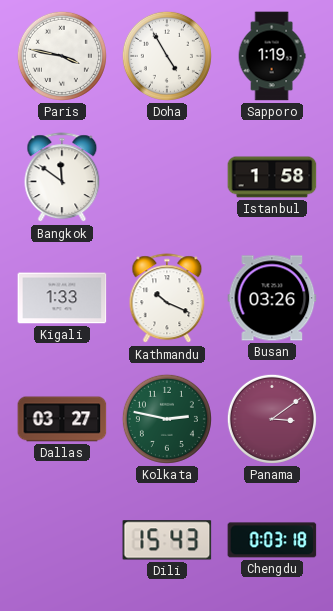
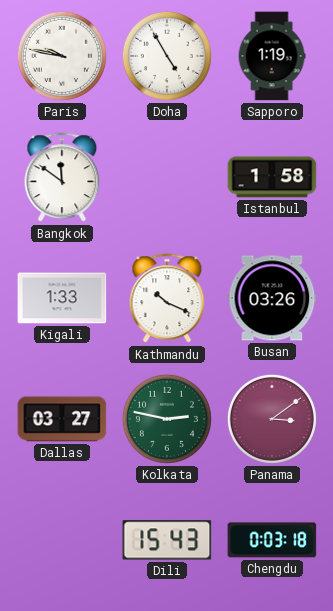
Paris: 3:47 -> 9:47 (62, 56)
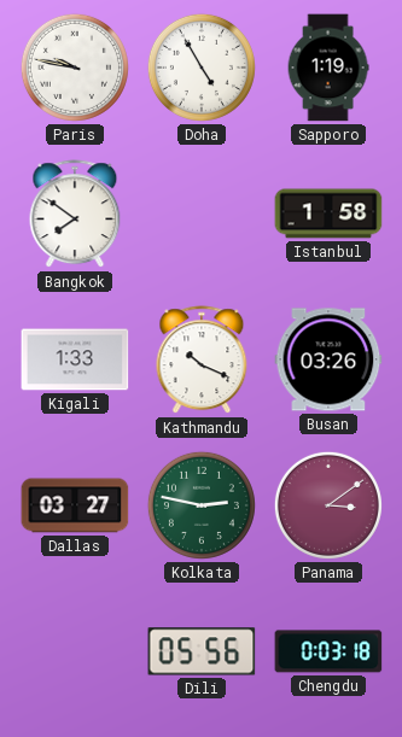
Bangkok: 11:51 -> 7:51 (75, 215)
Dili: 15:43 -> 05:56 (202, 651)
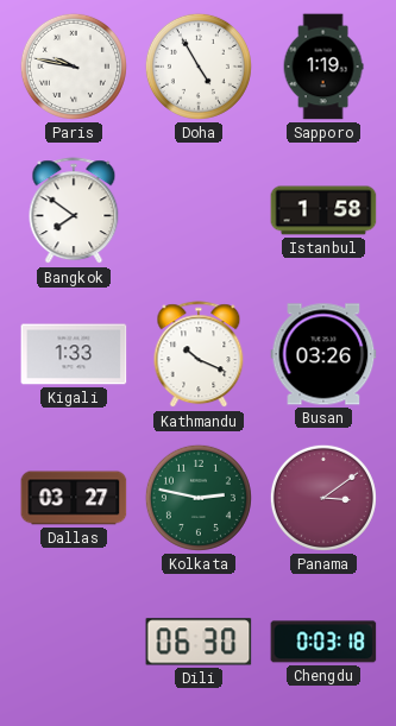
Dili: 05:56 -> 06:30 (199, 642)
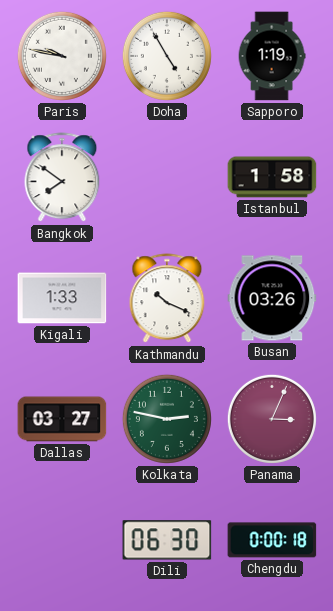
Panama: 3:09 -> 3:04 (272, 419)
Chengdu: 0:03 -> 0:00 (272, 540)
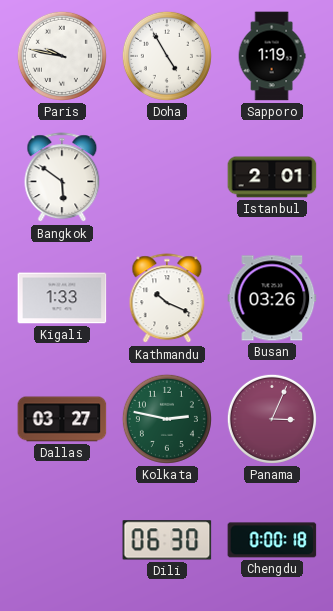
Bangkok: 7:51 -> 5:51 (62, 178)
Istanbul: 1:58 -> 2:01 (272, 177)
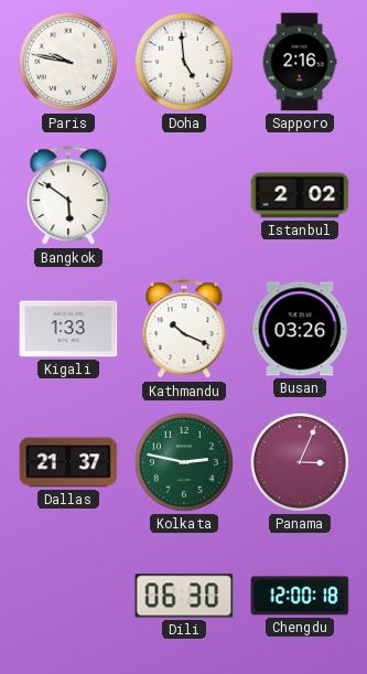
Doha: 4:55 -> 4:59 (184, 62)
Sapporo: 1:19 -> 2:16 (300, 62)
Istanbul: 2:01 -> 2:02 (300, 195)
Dallas: 03:27 -> 21:37 (68, 462)
Chengdu: 0:00 -> 12:00 (300, 596)
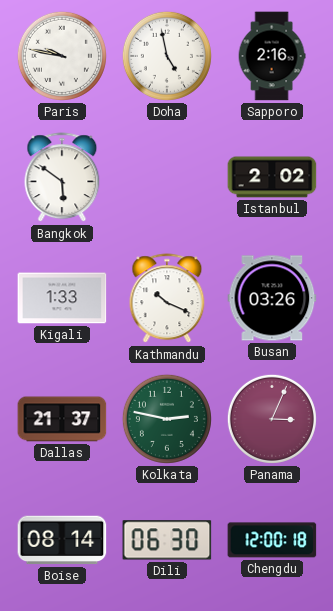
Doha: 4:59 -> 4:58 (167, 56)
Boise: none -> 08:14 (62, 540)
